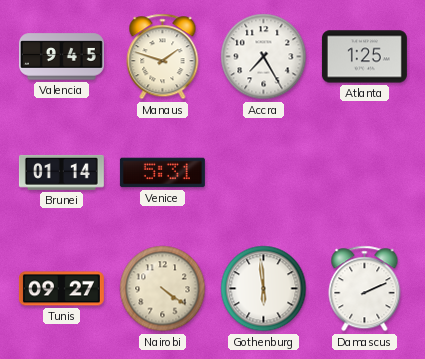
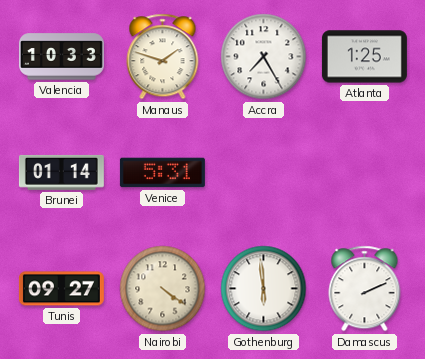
Valencia: 9:45 -> 10:33 (61, 57)
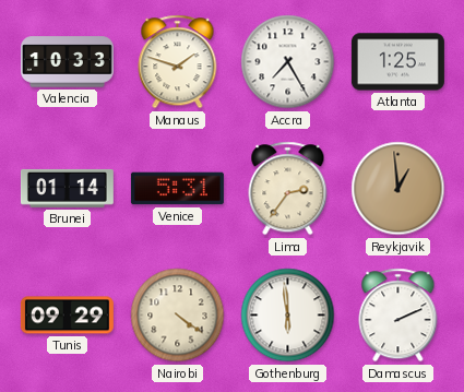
Lima: none -> 2:36 (288, 189)
Reykjavik: none -> 12:59 (398, 189)
Tunis: 09:27 -> 09:29 (67, 316)
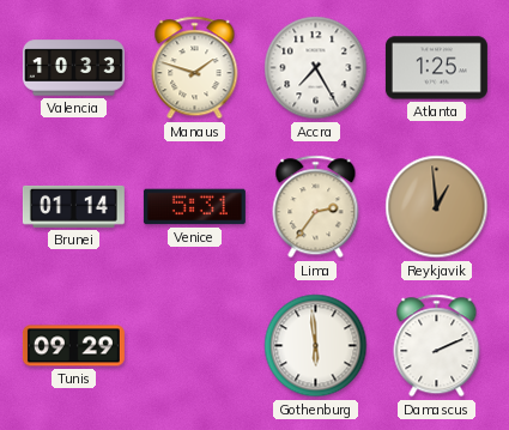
Nairobi: 4:21 -> none (178, 316)
